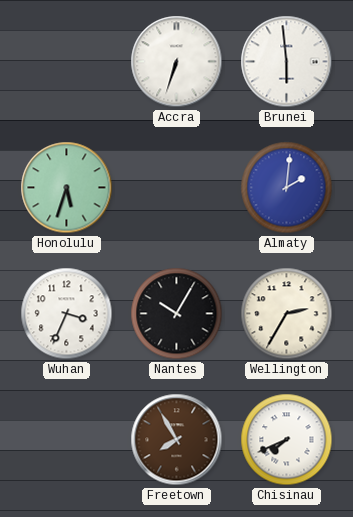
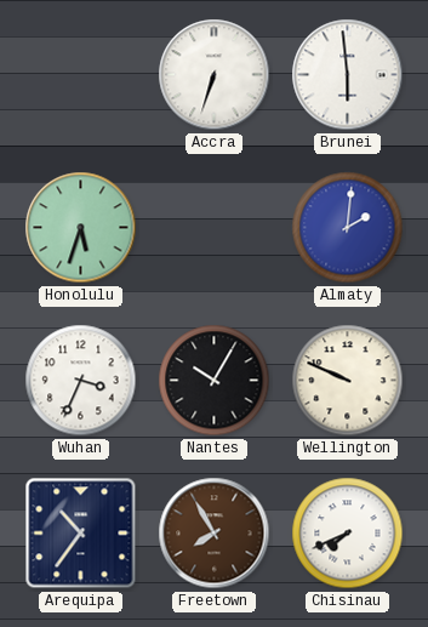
Wellington: 2:35 -> 9:49 (348, 381)
Arequipa: none -> 10:36 (81, 534)
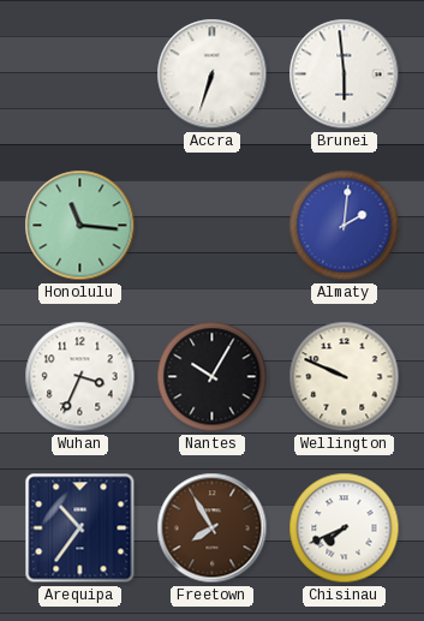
Honolulu: 5:33 -> 11:16 (80, 226)
